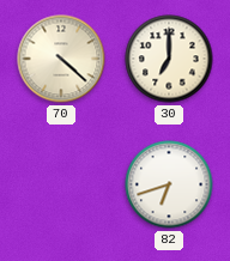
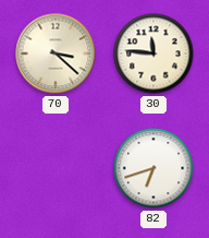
70: 4:22 -> 3:22 (56, 53)
30: 7:00 -> 11:46 (153, 53)
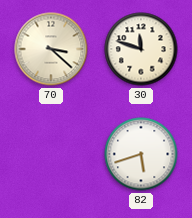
30: 11:46 -> 11:48 (141, 49)
82: 6:42 -> 5:42 (141, 154)
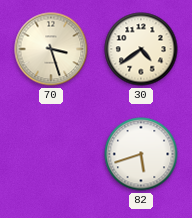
70: 3:22 -> 3:27 (51, 49)
30: 11:48 -> 4:39 (141, 49)
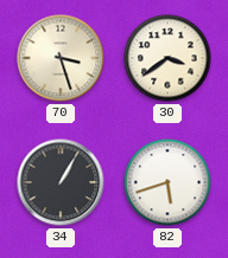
30: 4:39 -> 3:39 (167, 58)
34: none -> 1:05 (61, 182)
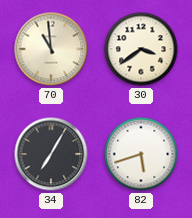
70: 3:27 -> 10:59 (51, 49)
34: 1:05 -> 7:05 (51, 154)
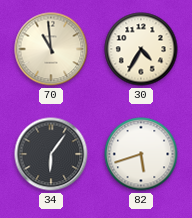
30: 3:39 -> 4:35 (141, 49)
34: 7:05 -> 6:06 (51, 154)
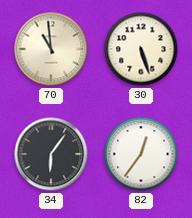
30: 4:35 -> 5:27 (141, 49)
82: 5:42 -> 12:36 (141, 154)
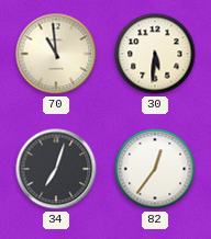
30: 5:27 -> 5:31 (155, 54)
34: 6:06 -> 7:03 (56, 169)
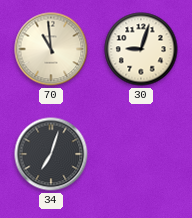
30: 5:31 -> 9:03 (141, 49)
82: 12:36 -> none (155, 169)
